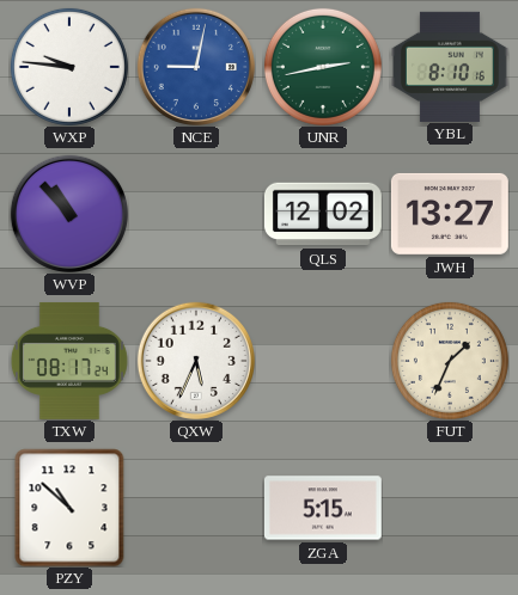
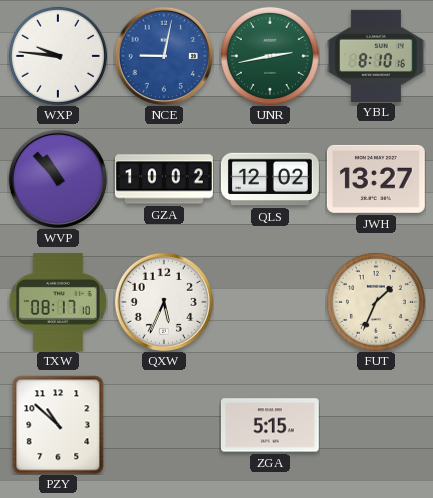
GZA: none -> 10:02 (164, 179)
TXW: 08:17:24 -> 08:17:10 (58, 302)
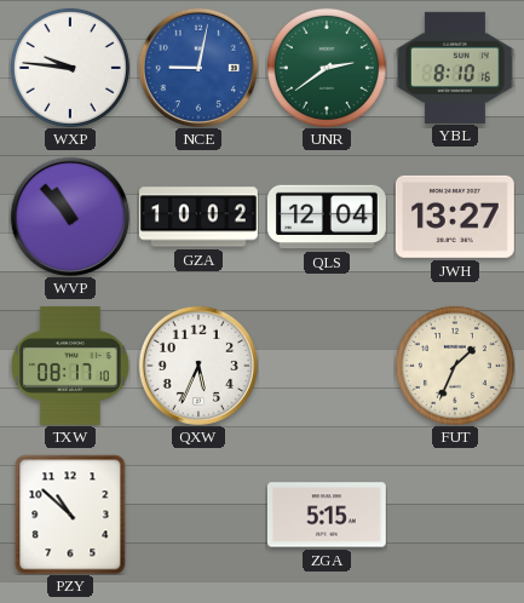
UNR: 2:43 -> 2:39 (327, 68)
QLS: 12:02 -> 12:04 (327, 217)
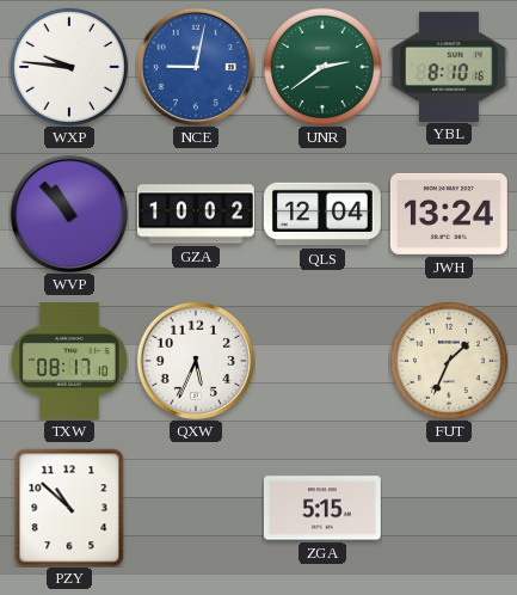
JWH: 13:27 -> 13:24 (449, 214)
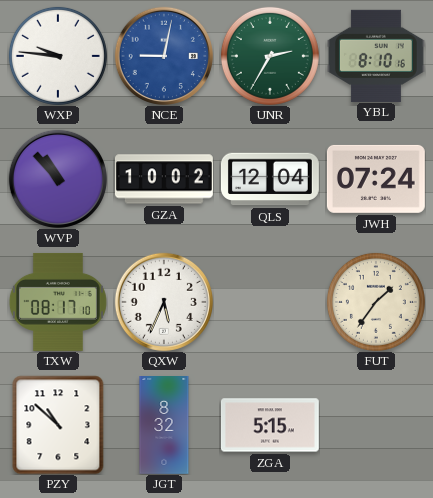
UNR: 2:39 -> 2:35 (270, 56)
JWH: 13:24 -> 07:24 (376, 179)
FUT: 1:34 -> 1:36 (376, 302)
JGT: none -> 8:32 (164, 426)
